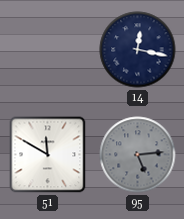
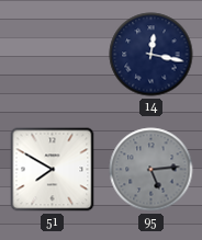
51: 11:50 -> 7:50 (53, 170)
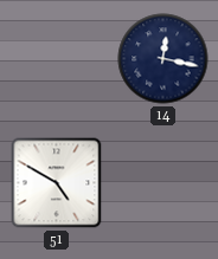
51: 7:50 -> 4:50 (57, 183)
95: 5:14 -> none (151, 170)
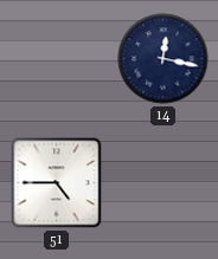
51: 4:50 -> 4:45 (57, 183)
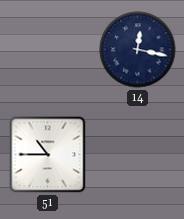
51: 4:45 -> 10:45 (48, 155)
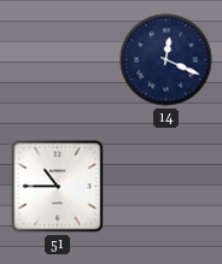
14: 12:17 -> 12:19 (166, 60)
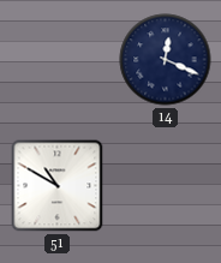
51: 10:45 -> 10:50 (58, 186)
